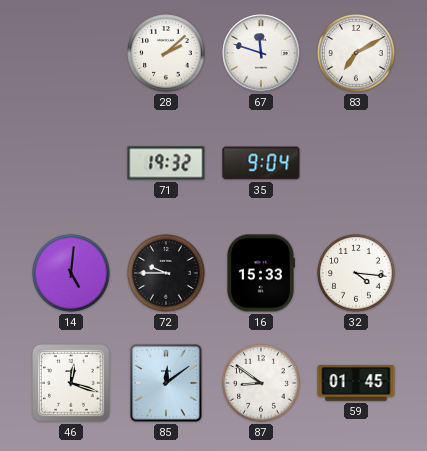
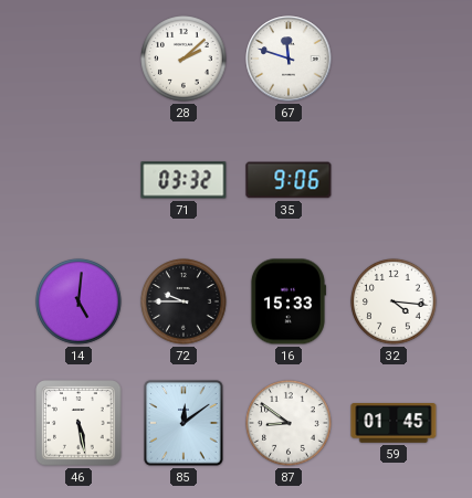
83: 7:10 -> none (356, 53)
71: 19:32 -> 03:32 (183, 180)
35: 9:04 -> 9:06 (289, 180)
46: 12:18 -> 5:28 (78, 423)
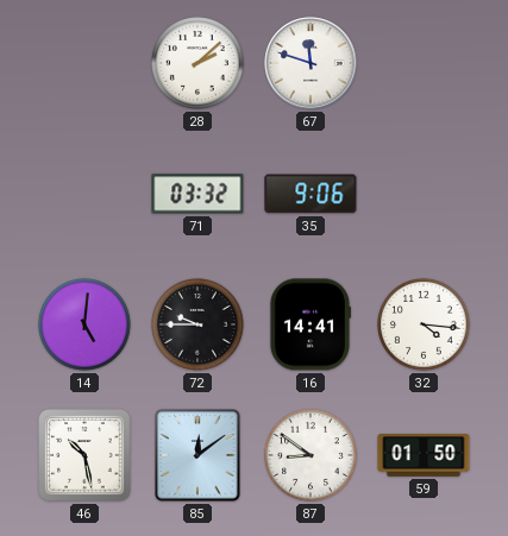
16: 15:33 -> 14:41 (309, 324)
46: 5:28 -> 10:28 (84, 455)
59: 01:45 -> 01:50 (424, 456)
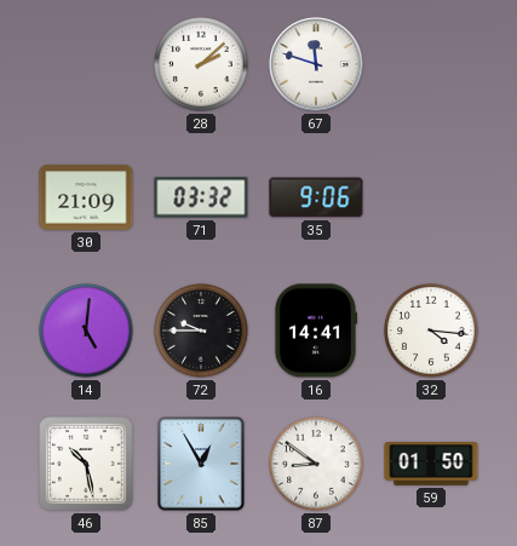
30: none -> 21:09 (86, 197)
85: 12:09 -> 12:55 (201, 464)
